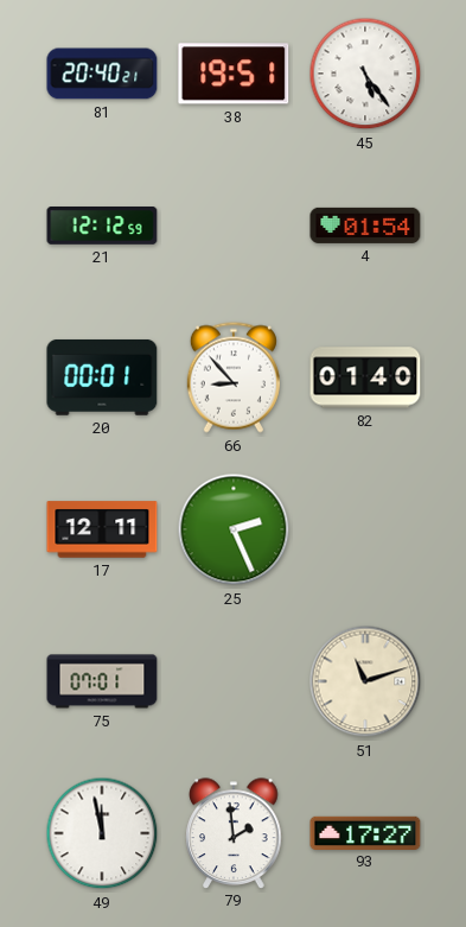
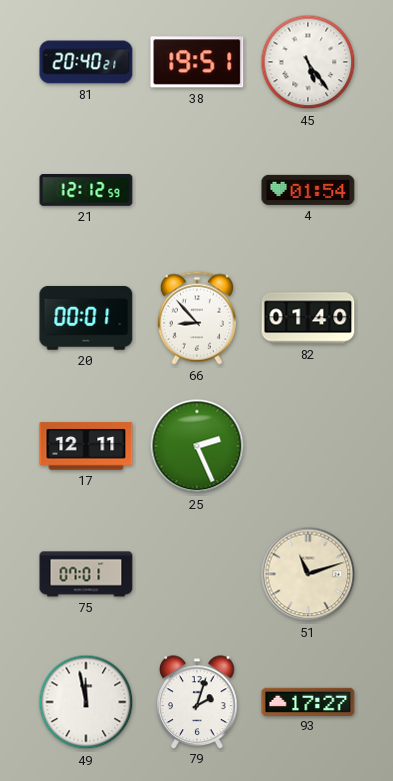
79: 1:59 -> 2:03 (197, 702)
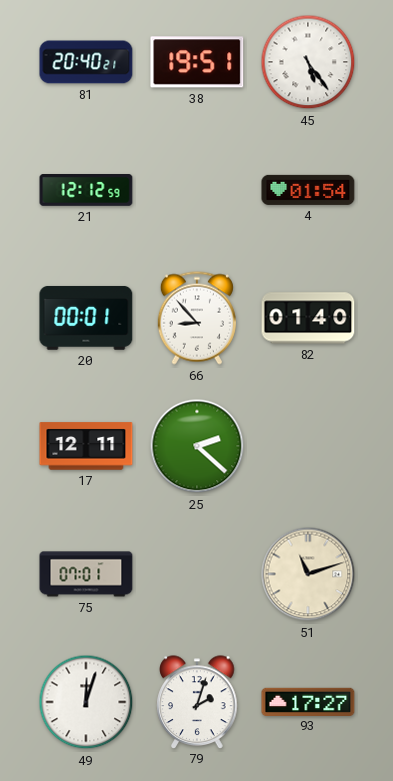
25: 2:26 -> 2:22 (197, 446)
49: 11:58 -> 12:03 (86, 702)
